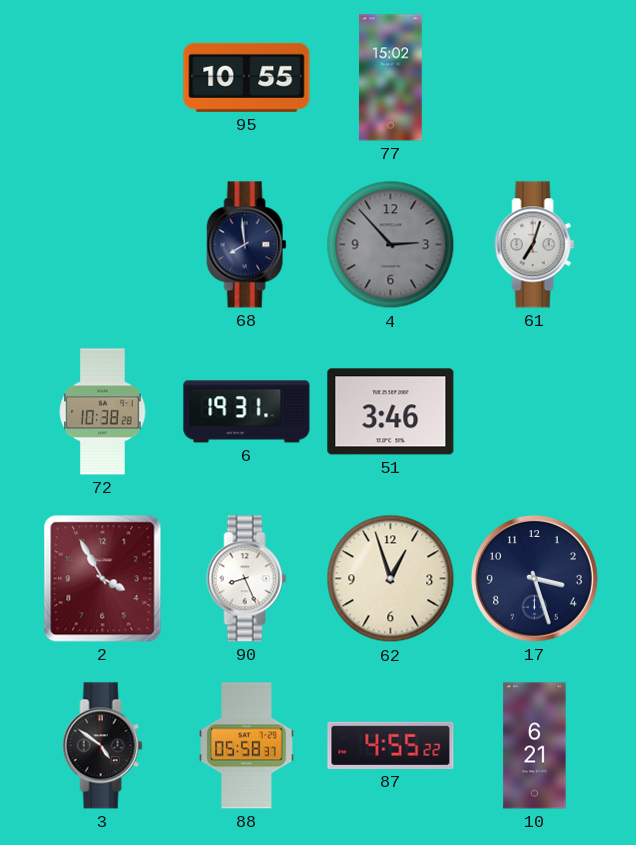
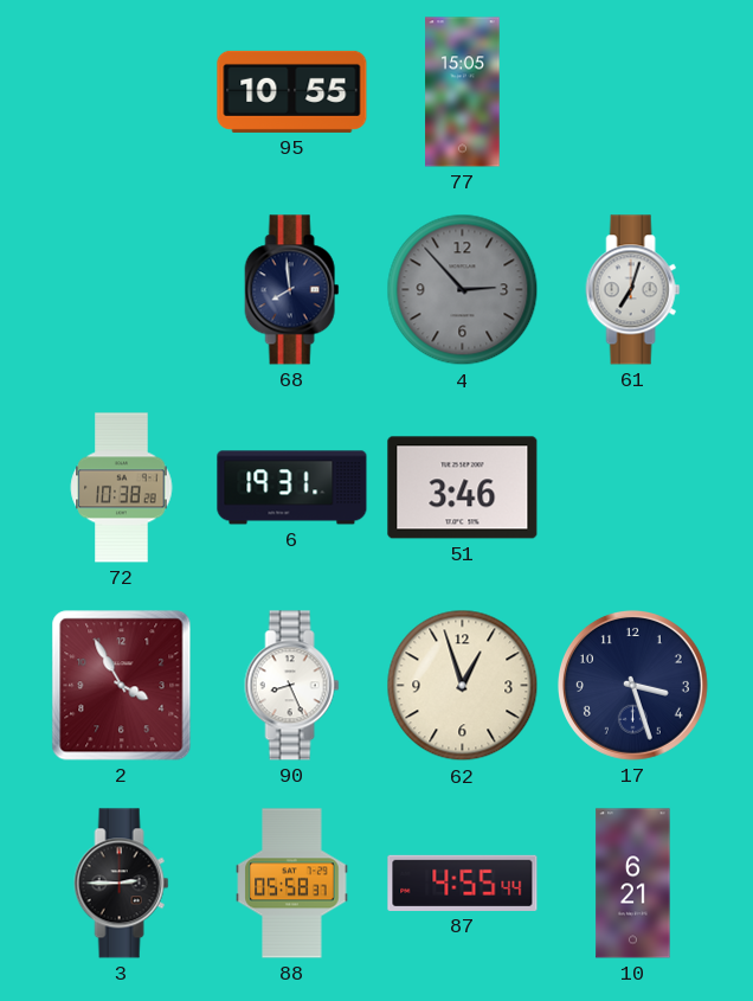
77: 15:02 -> 15:05 (463, 92)
3: 4:51 -> 2:45 (122, 884)
87: 4:55:22 -> 4:55:44 (463, 883)
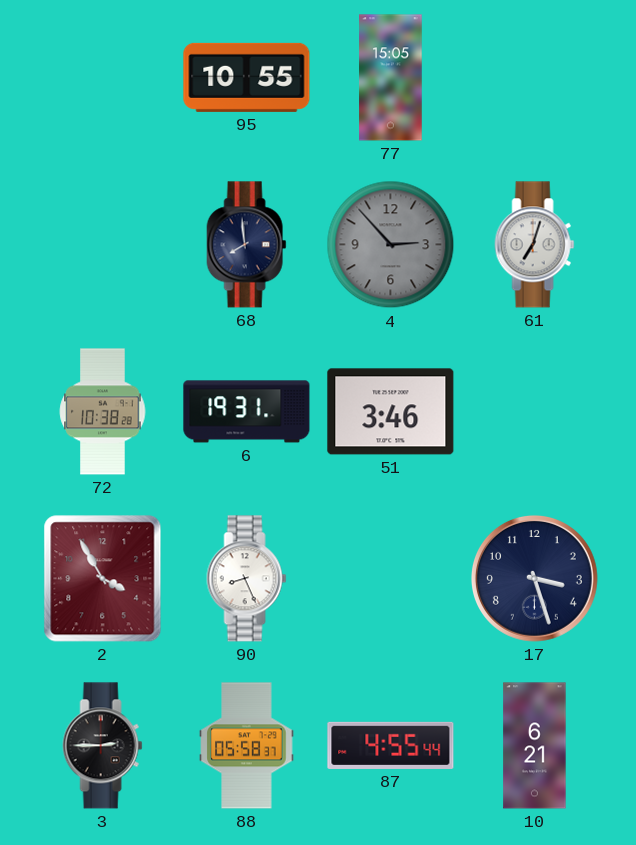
62: 12:57 -> none (463, 686)
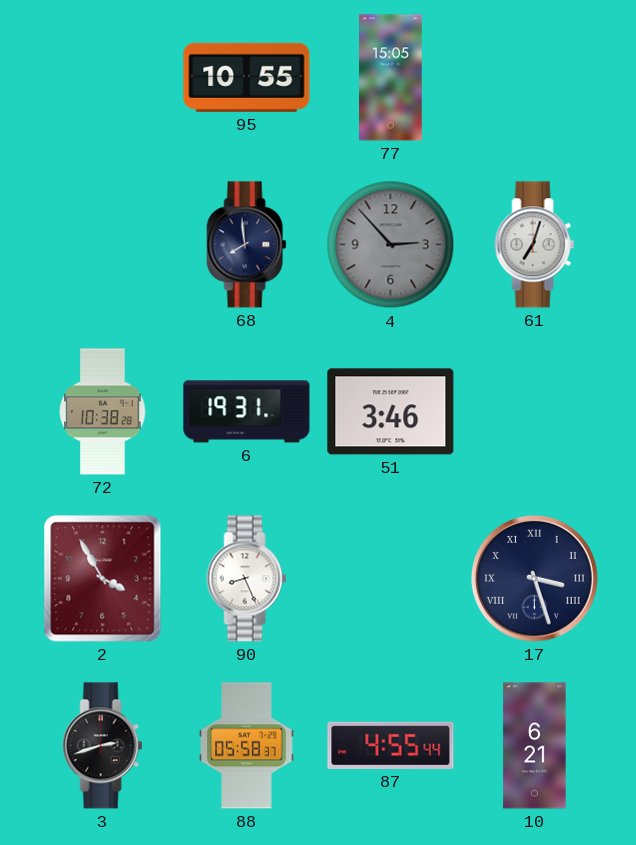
17 numerals: Arabic -> Roman (534, 578)
3: 2:45 -> 2:42 (103, 746)
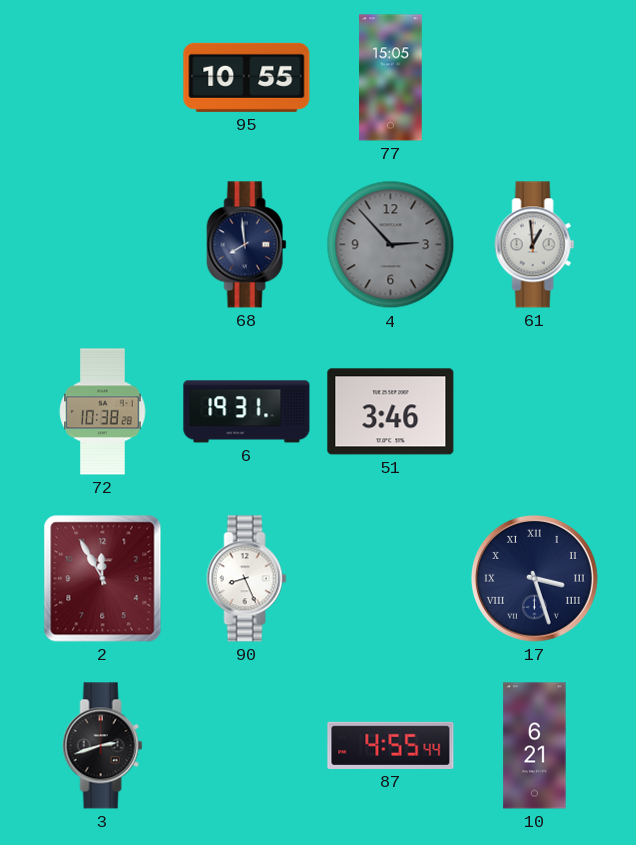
61: 7:03 -> 12:59 (535, 245)
2: 3:55 -> 11:55 (103, 579)
88: 05:58 -> none (247, 746)
